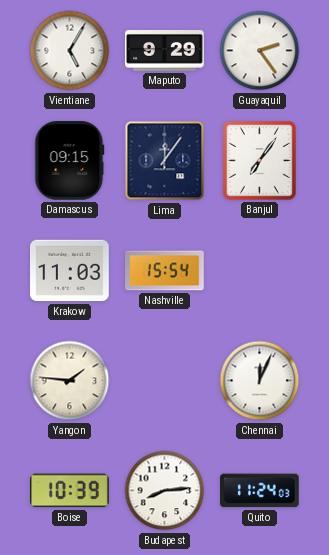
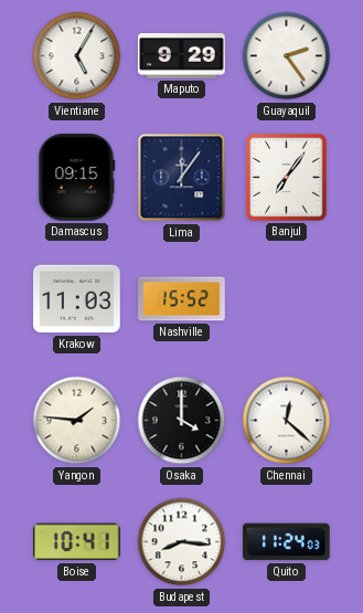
Nashville: 15:54 -> 15:52 (182, 299)
Osaka: none -> 4:00 (182, 421)
Chennai: 12:04 -> 12:22 (287, 421)
Boise: 10:39 -> 10:41 (77, 542)
Budapest: 8:14 -> 8:16 (182, 542)
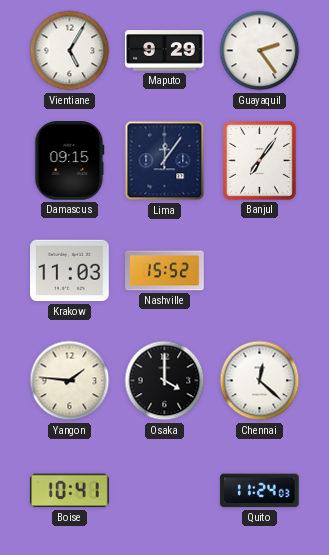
Budapest: 8:16 -> none (182, 542)
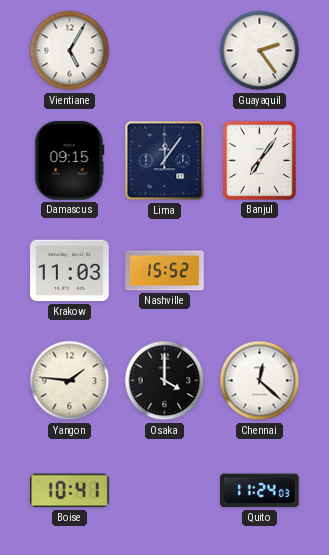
Maputo: 9:29 -> none (165, 51)
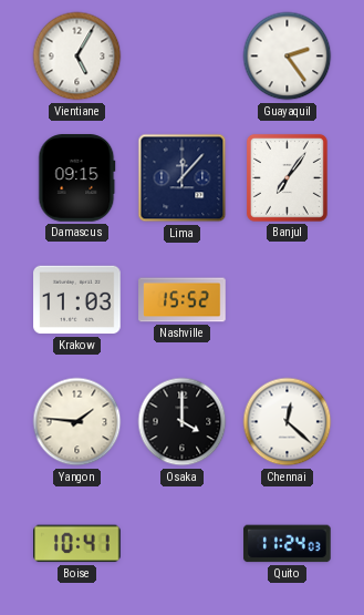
Lima: 12:06 -> 12:07 (183, 178)
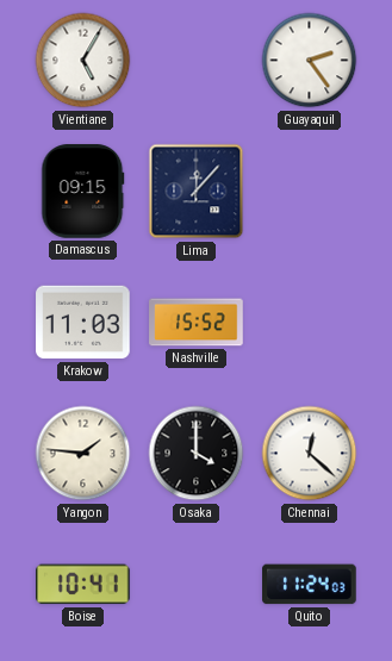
Banjul: 7:06 -> none (287, 177)
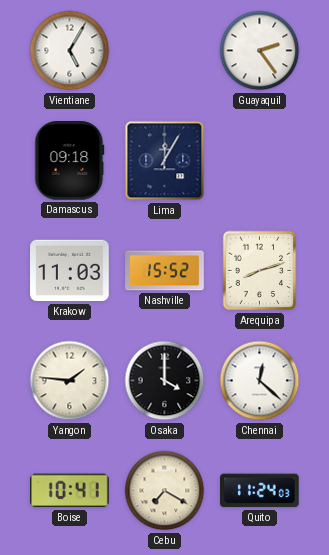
Damascus: 09:15 -> 09:18 (70, 161)
Lima: 12:07 -> 12:05 (165, 161)
Arequipa: none -> 8:12 (260, 271)
Cebu: none -> 7:20 (165, 491)
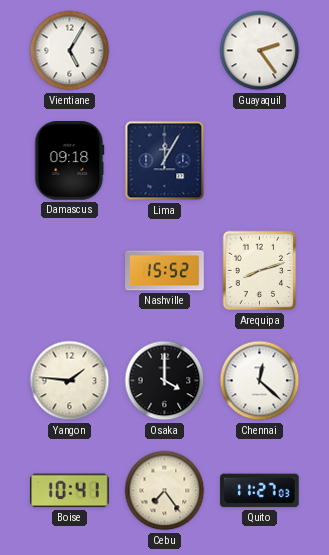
Krakow: 11:03 -> none (70, 271)
Cebu: 7:20 -> 7:24 (165, 491)
Quito: 11:24 -> 11:27 (260, 491)
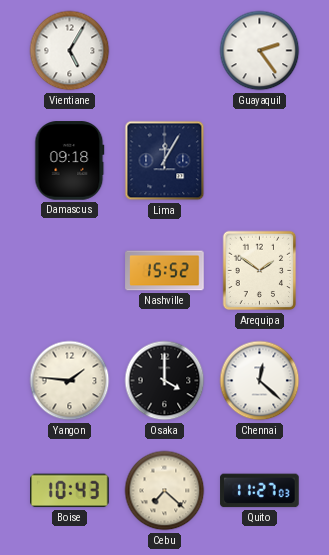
Arequipa: 8:12 -> 1:51 (260, 271)
Boise: 10:41 -> 10:43 (70, 491)
Cebu: 7:24 -> 7:22 (165, 491)
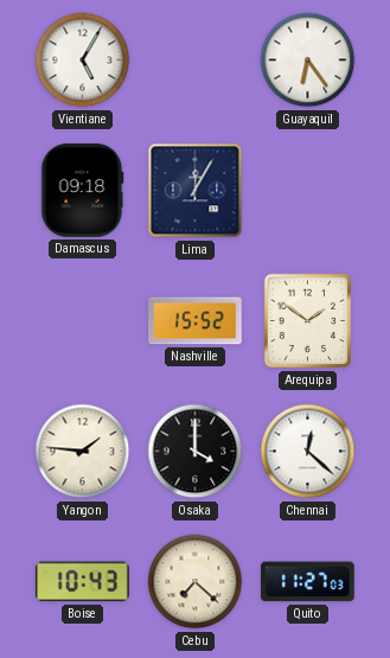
Guayaquil: 2:24 -> 6:24 (308, 60)
